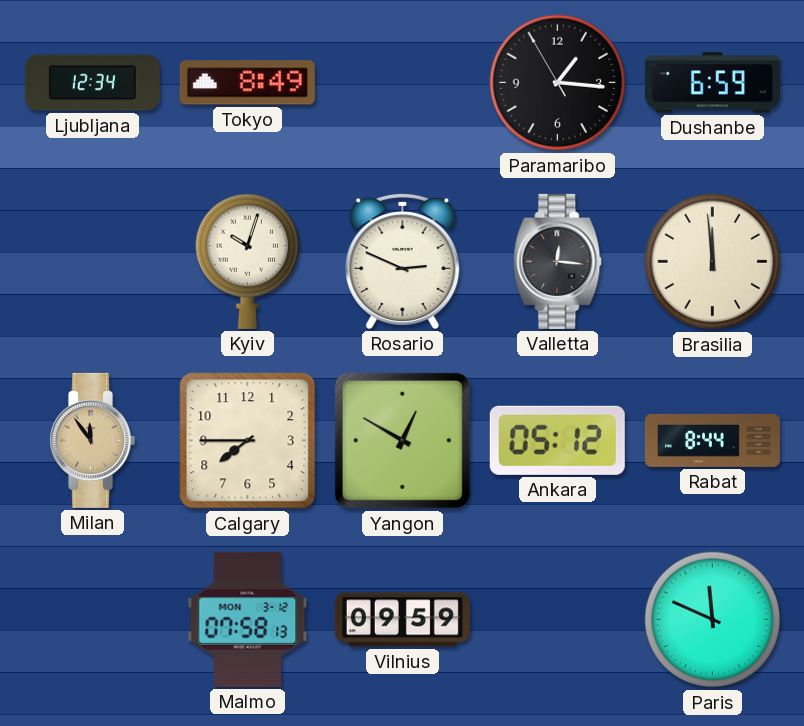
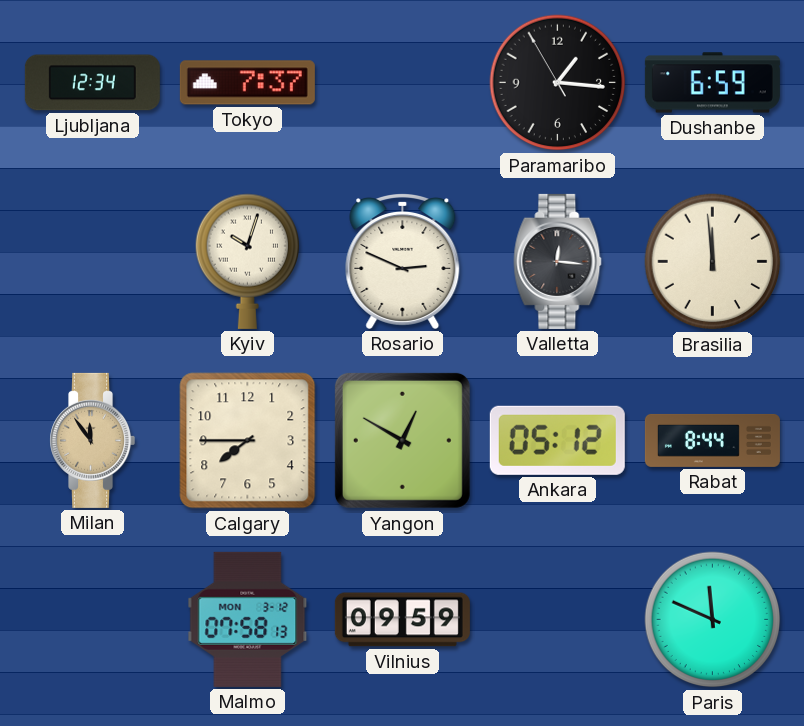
Tokyo: 8:49 -> 7:37 (247, 83)
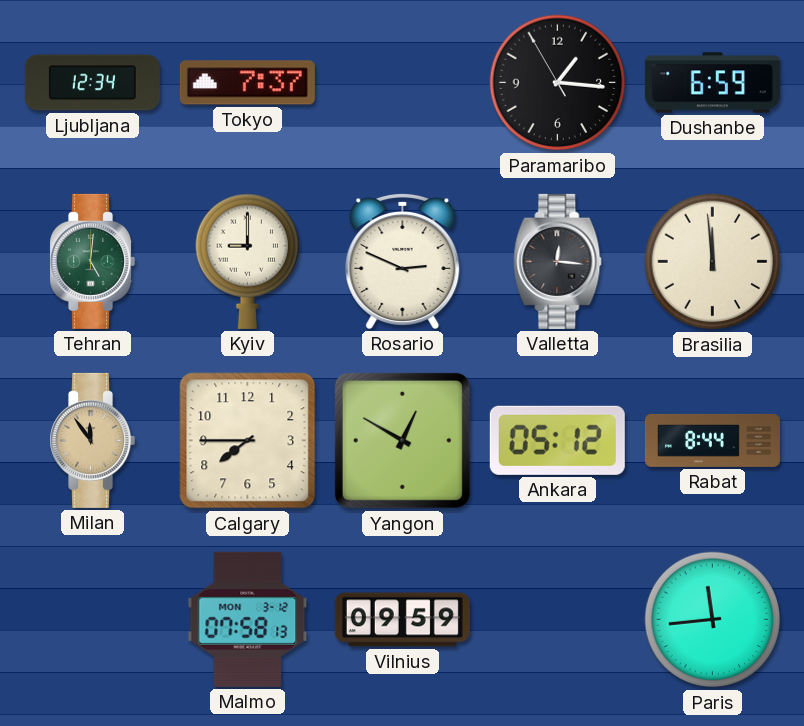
Tehran: none -> 5:01 (93, 261)
Kyiv: 10:03 -> 9:00 (247, 261)
Paris: 11:49 -> 11:44 (713, 620)
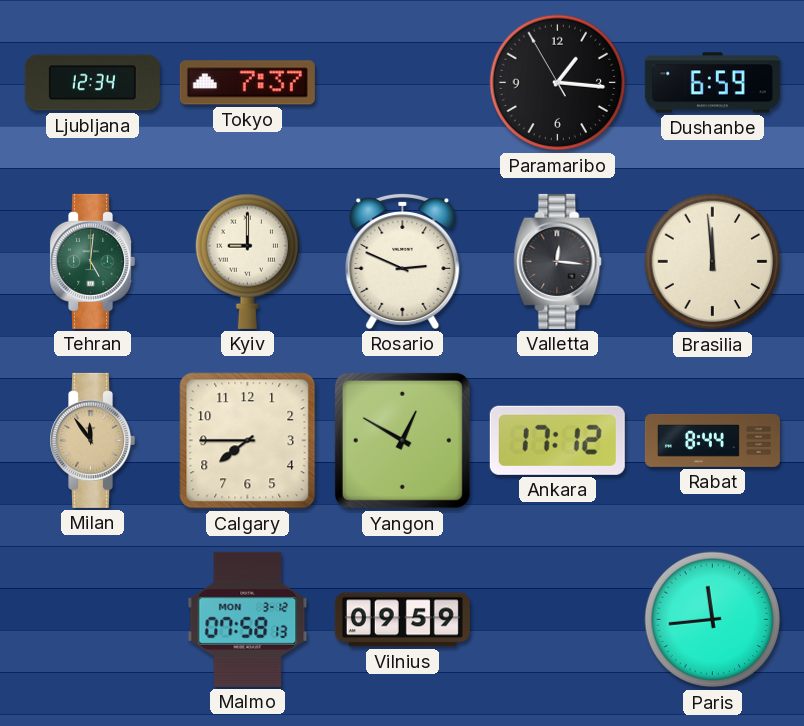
Ankara: 05:12 -> 17:12 (557, 440)
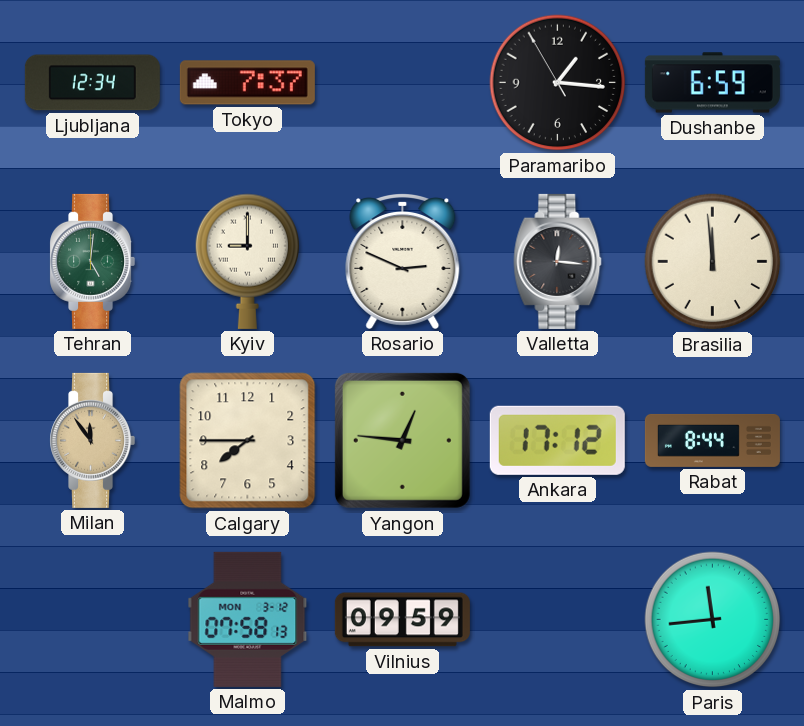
Yangon: 12:50 -> 12:46 (402, 440)
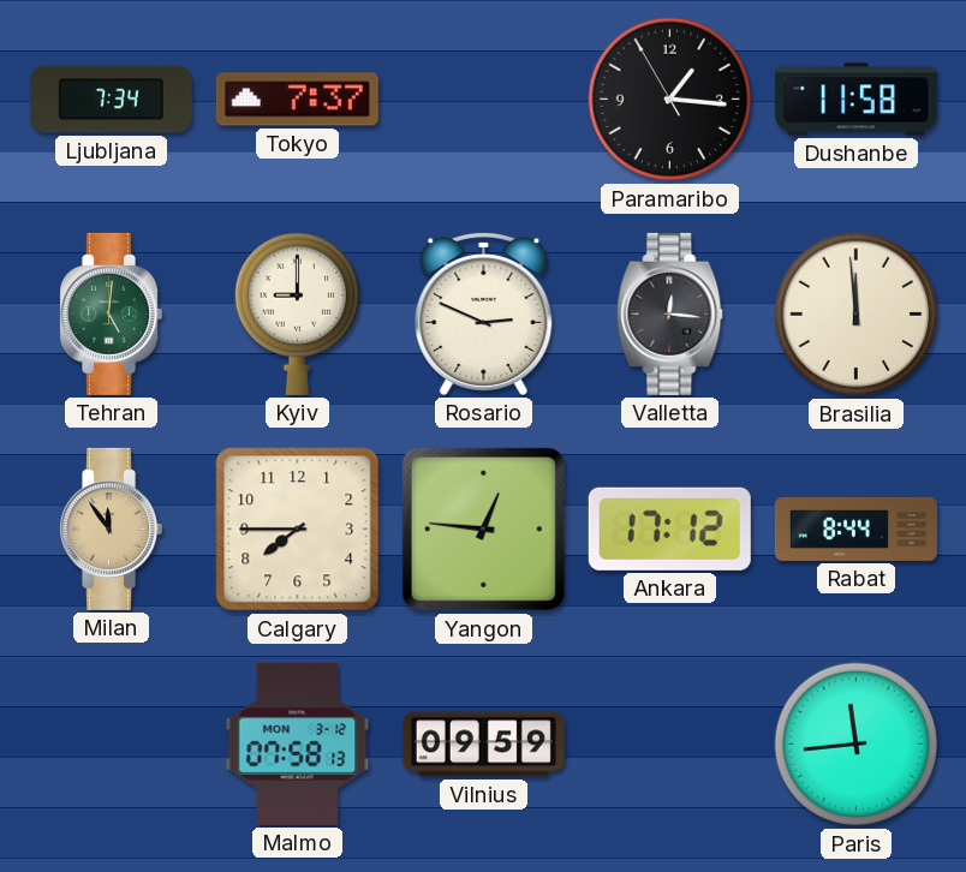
Ljubljana: 12:34 -> 7:34 (111, 100)
Dushanbe: 6:59 -> 11:58 (855, 100)
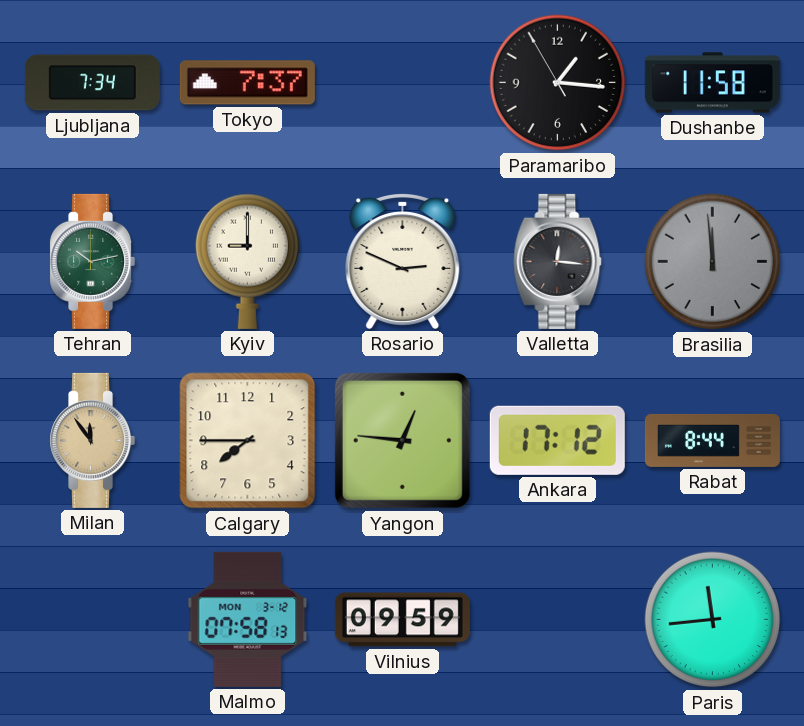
Tehran: 5:01 -> 10:13 (93, 261)
Brasilia dial: cream -> grey (713, 262)
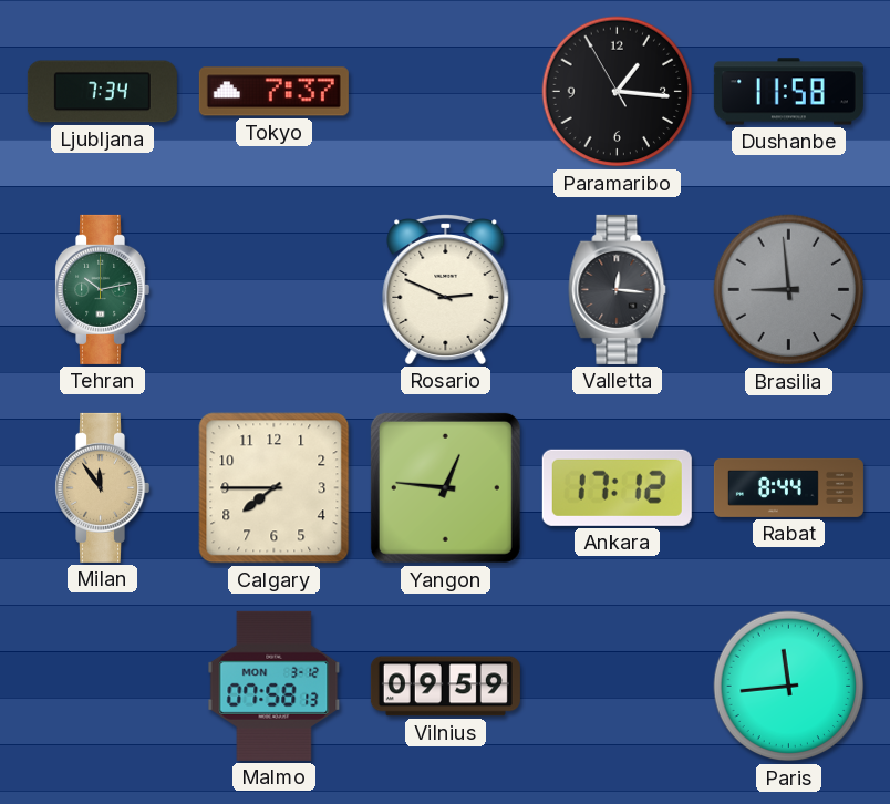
Kyiv: 9:00 -> none (247, 261)
Brasilia: 11:59 -> 8:59 (789, 290)
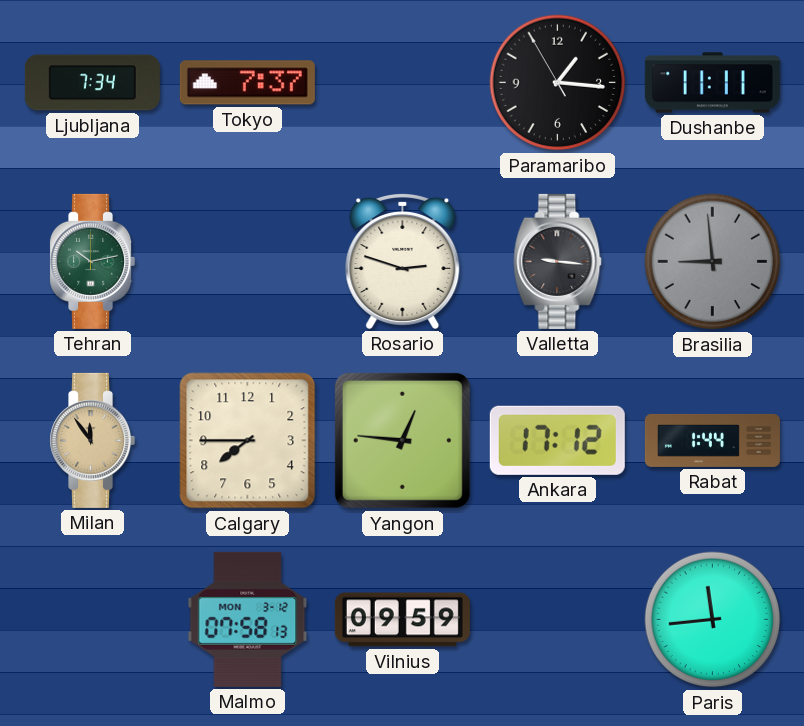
Dushanbe: 11:58 -> 11:11 (712, 83)
Rosario: 2:49 -> 2:48 (403, 262)
Valletta: 12:16 -> 9:16 (558, 261)
Rabat: 8:44 -> 1:44 (712, 440)
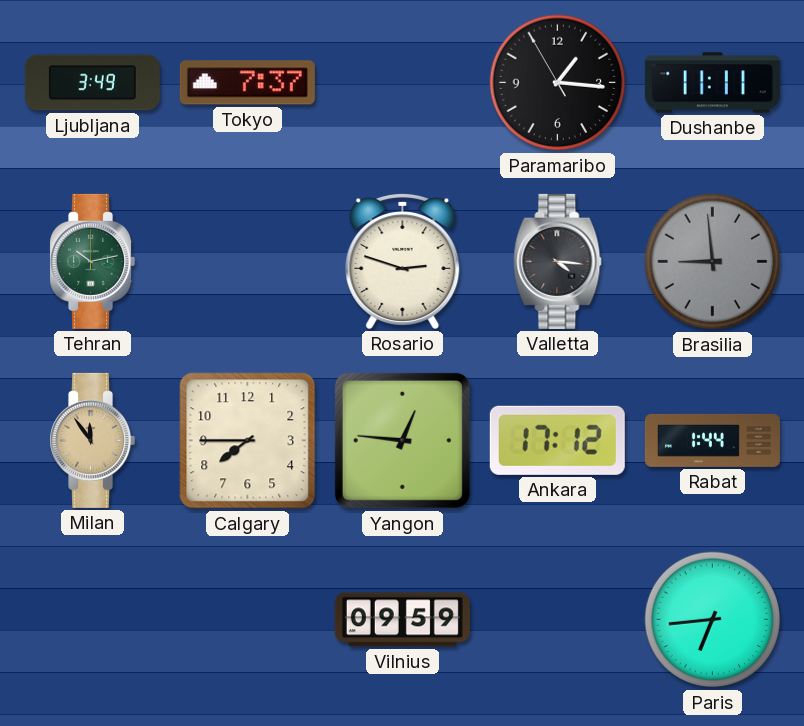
Ljubljana: 7:34 -> 3:49 (92, 83)
Valletta: 9:16 -> 4:16 (558, 261)
Malmo: 07:58 -> none (248, 619)
Paris: 11:44 -> 6:44 (713, 620)
